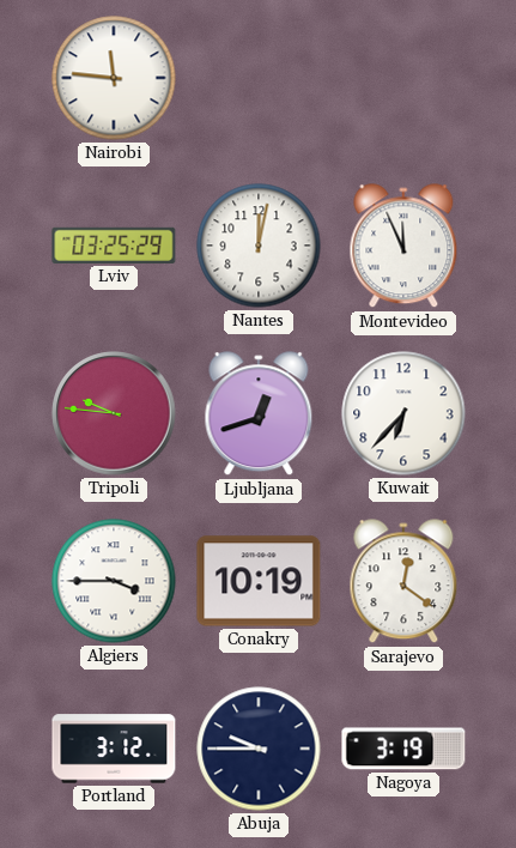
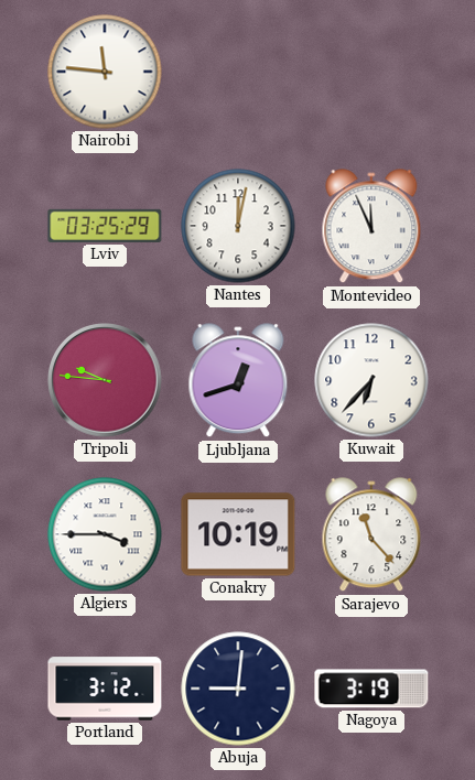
Sarajevo: 12:21 -> 11:23 (371, 535)
Abuja: 9:45 -> 9:01 (238, 689)
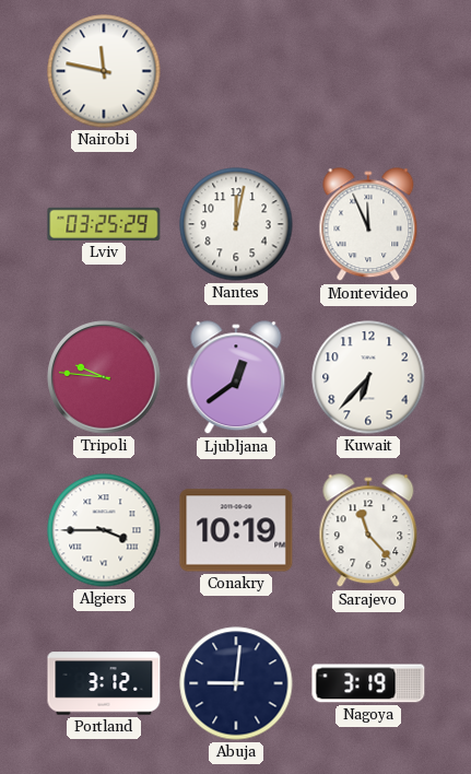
Nairobi: 11:46 -> 11:47 (104, 71)
Ljubljana: 12:42 -> 12:39 (236, 378)
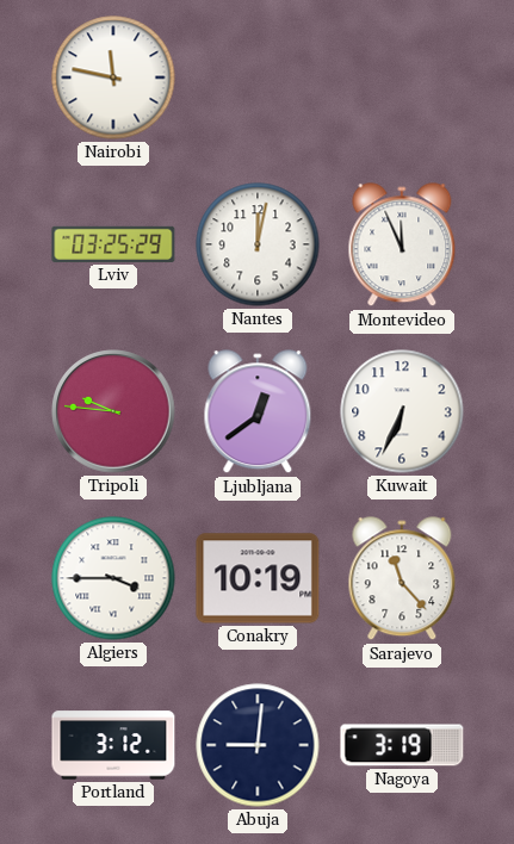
Kuwait: 6:37 -> 6:34 (402, 411)
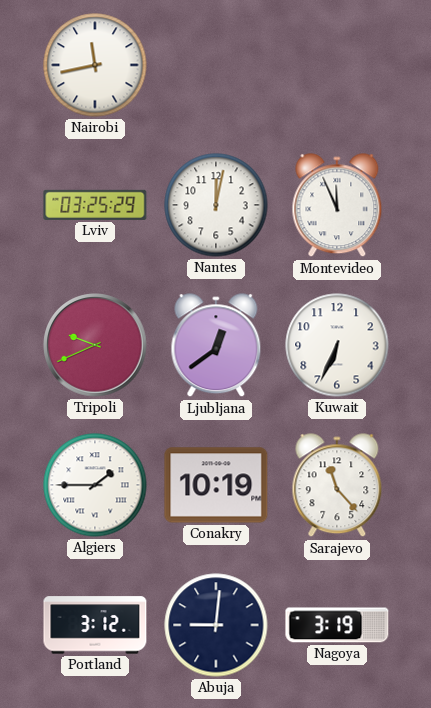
Nairobi: 11:47 -> 11:43 (95, 65)
Tripoli: 9:46 -> 9:41 (95, 345)
Algiers: 3:45 -> 1:45 (95, 485)
